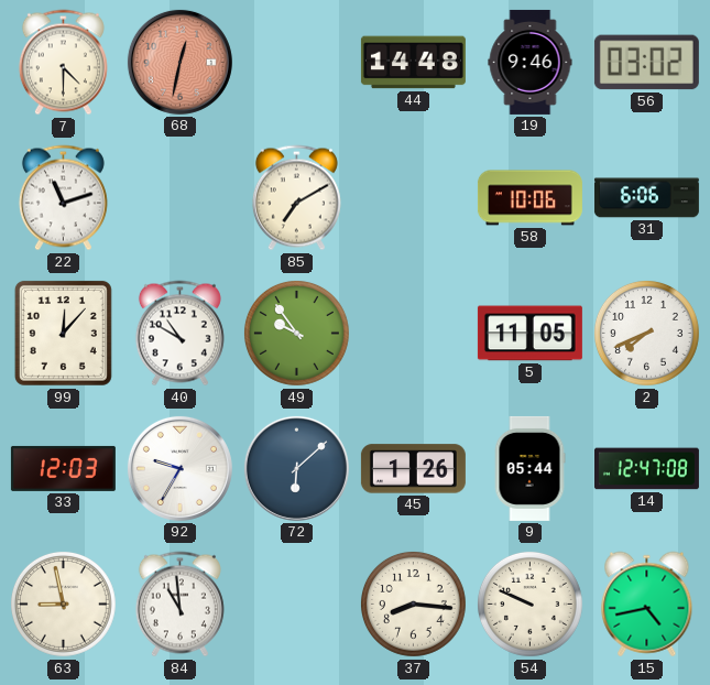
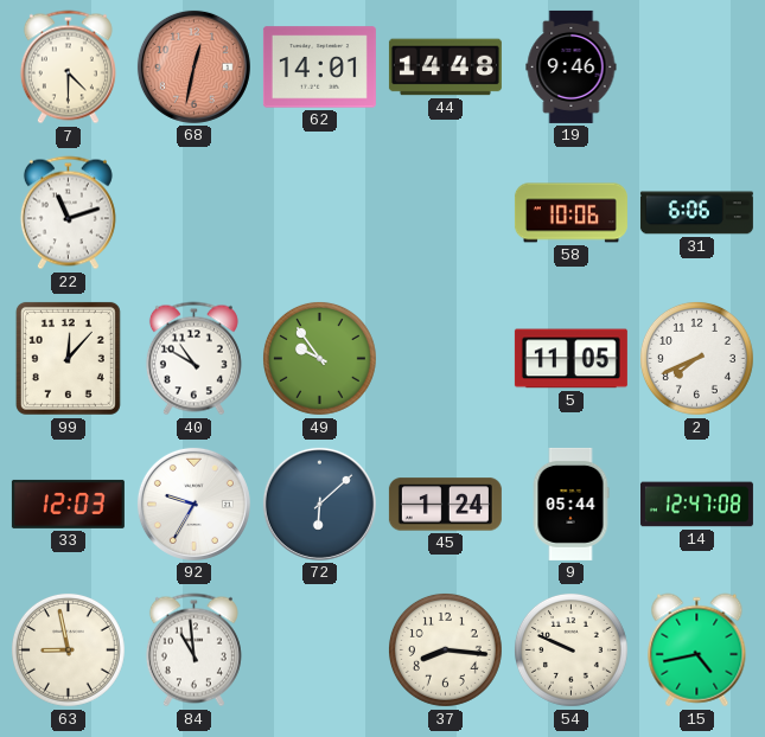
62: none -> 14:01 (319, 68)
56: 03:02 -> none (646, 63)
85: 7:10 -> none (296, 198)
45: 1:26 -> 1:24 (445, 505)
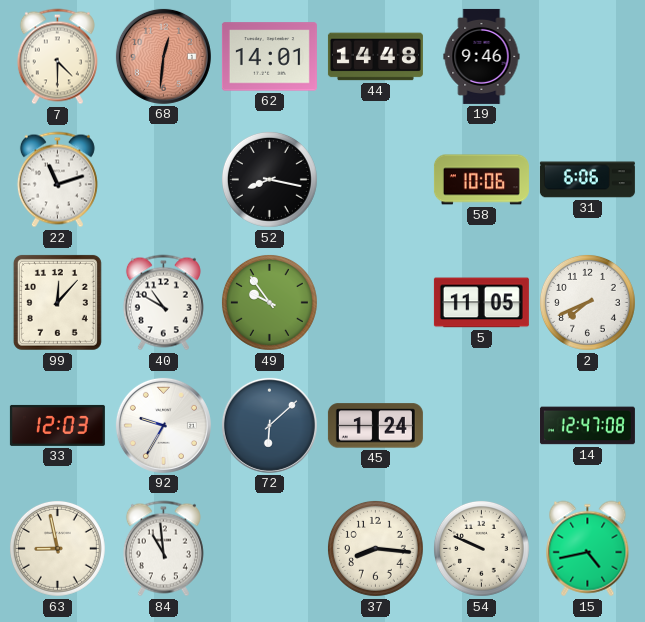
68: 12:32 -> 12:31 (163, 56)
52: none -> 8:17 (269, 179)
9: 05:44 -> none (570, 504)
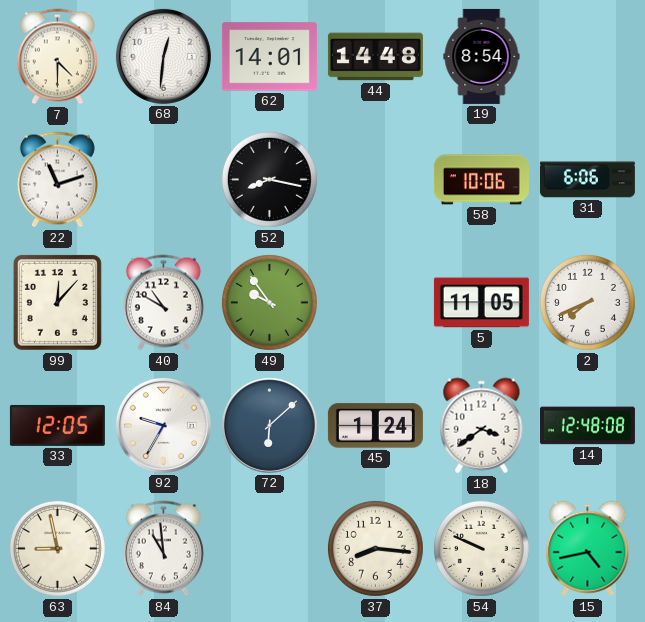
68 dial: salmon -> white (163, 56)
19: 9:46 -> 8:54 (482, 56)
33: 12:03 -> 12:05 (57, 425)
18: none -> 3:39 (482, 426)
14: 12:47 -> 12:48 (587, 426)
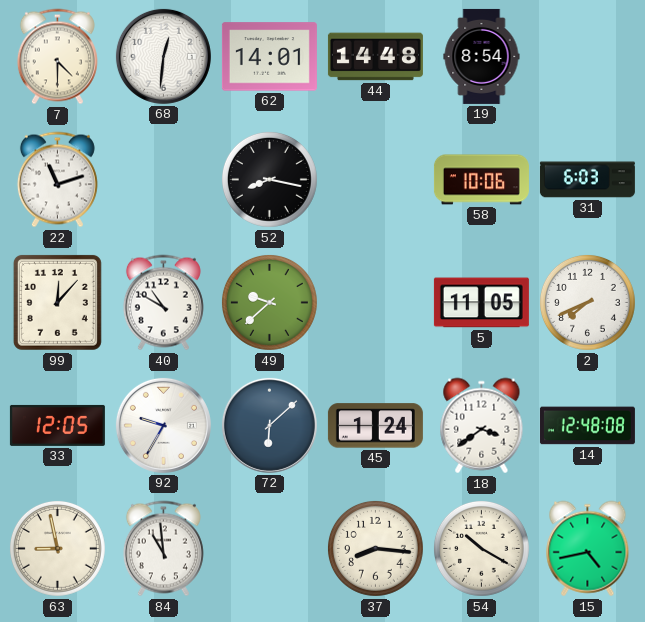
31: 6:06 -> 6:03 (587, 180)
49: 9:54 -> 9:38 (269, 302)
54: 9:49 -> 10:20 (481, 548)
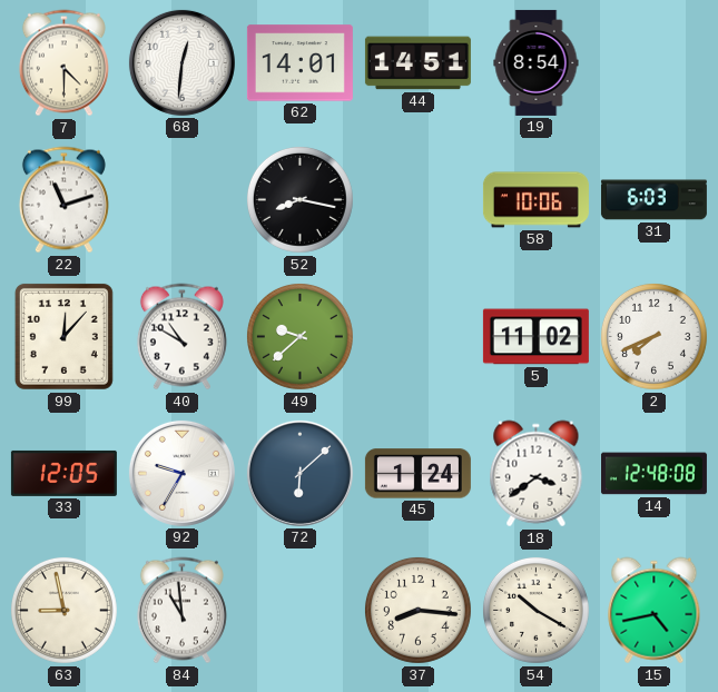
44: 14:48 -> 14:51 (417, 63)
5: 11:05 -> 11:02 (535, 337)
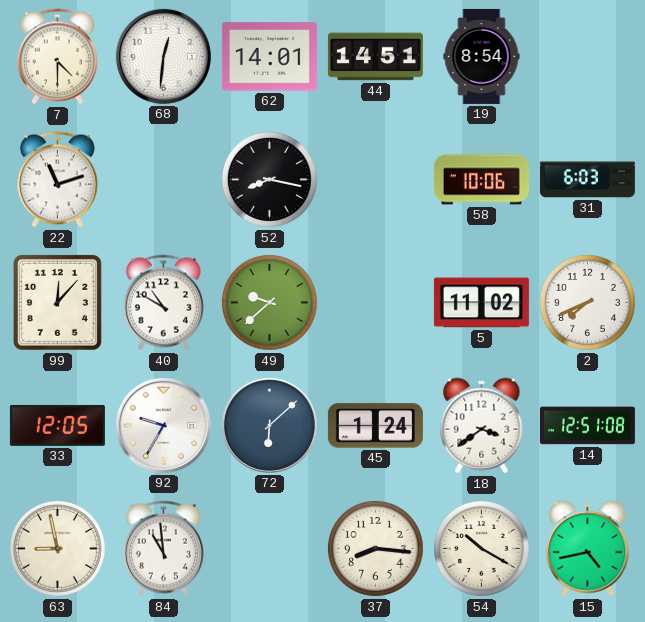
14: 12:48 -> 12:51 (587, 426)
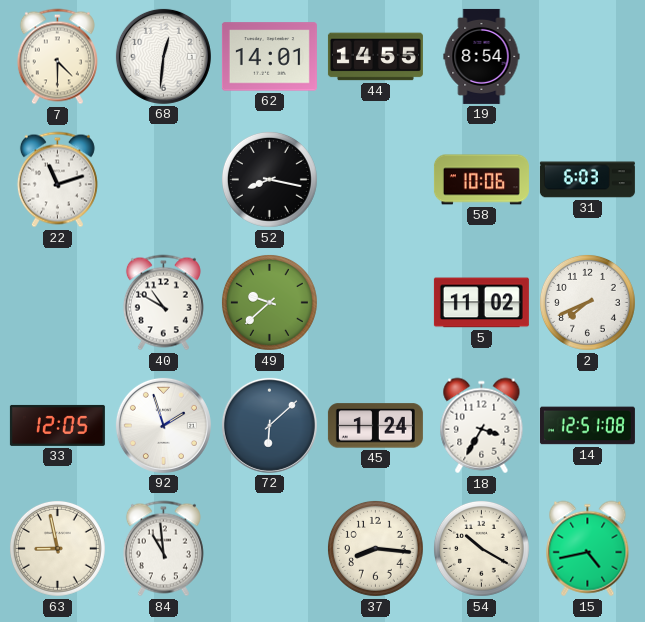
44: 14:51 -> 14:55 (375, 57)
99: 12:07 -> none (57, 302)
92: 9:35 -> 1:57 (163, 425)
18: 3:39 -> 3:35 (482, 426)
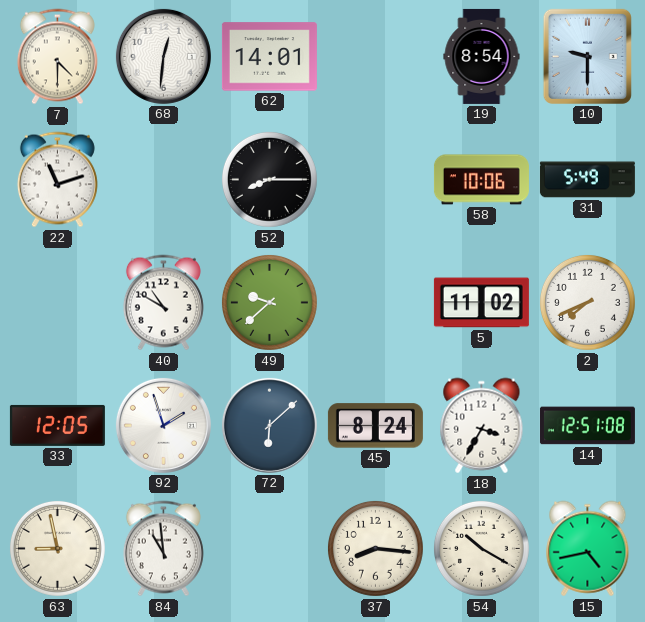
44: 14:55 -> none (375, 57)
10: none -> 9:30 (587, 56)
52: 8:17 -> 8:15 (269, 179)
31: 6:03 -> 5:49 (587, 180)
45: 1:24 -> 8:24 (375, 426)
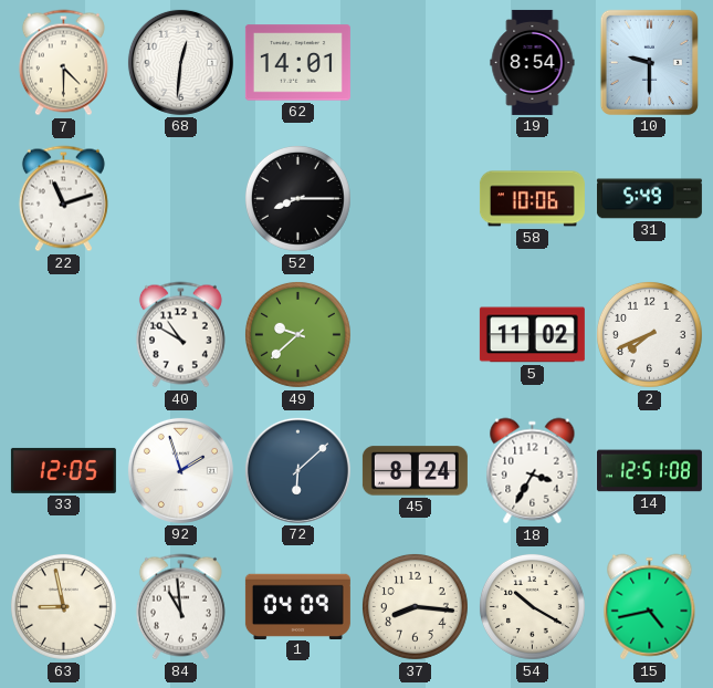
1: none -> 04:09 (297, 606)
